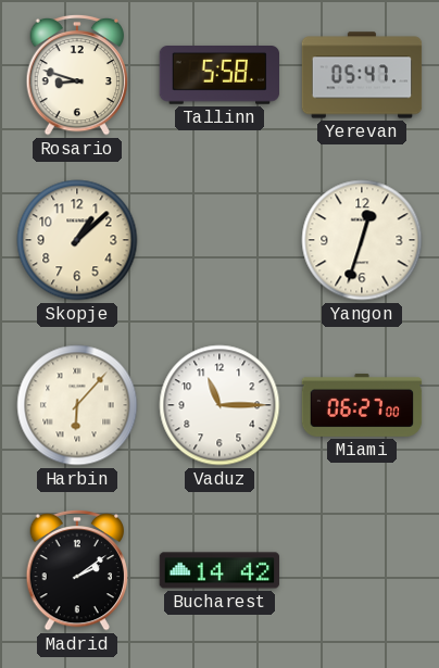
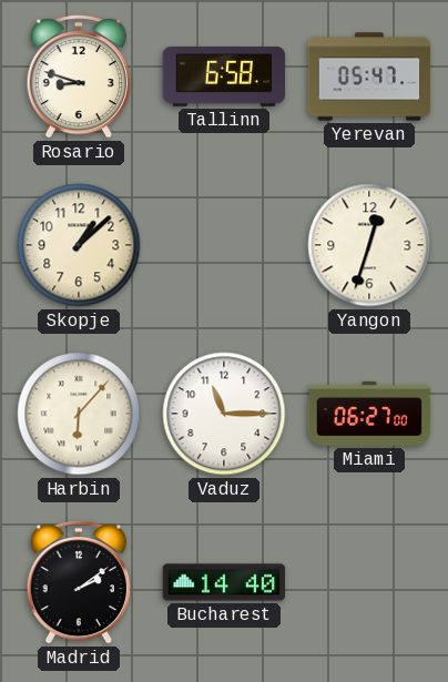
Tallinn: 5:58 -> 6:58 (223, 78)
Bucharest: 14:42 -> 14:40 (224, 582)
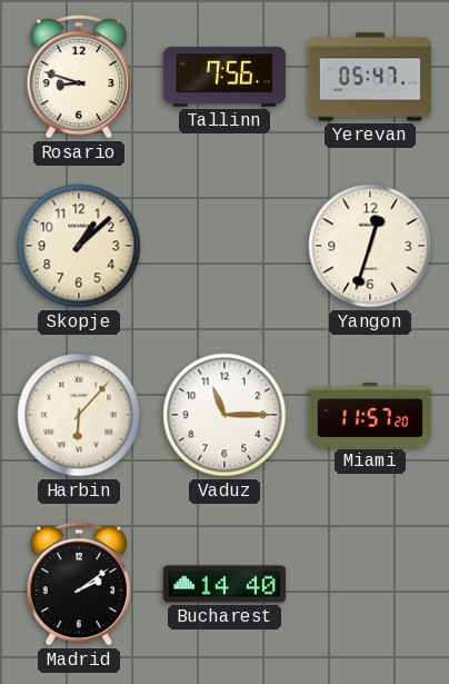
Tallinn: 6:58 -> 7:56 (223, 78)
Miami: 06:27 -> 11:57 (370, 415)
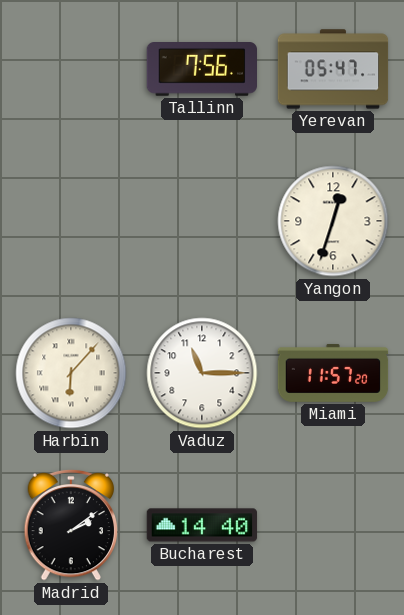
Rosario: 8:48 -> none (79, 77)
Skopje: 1:08 -> none (79, 246)
